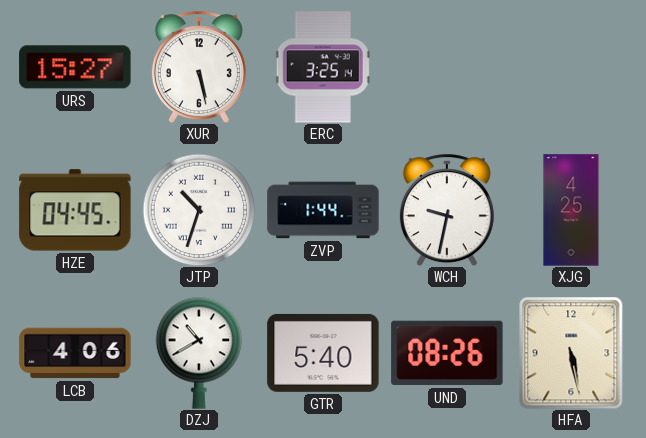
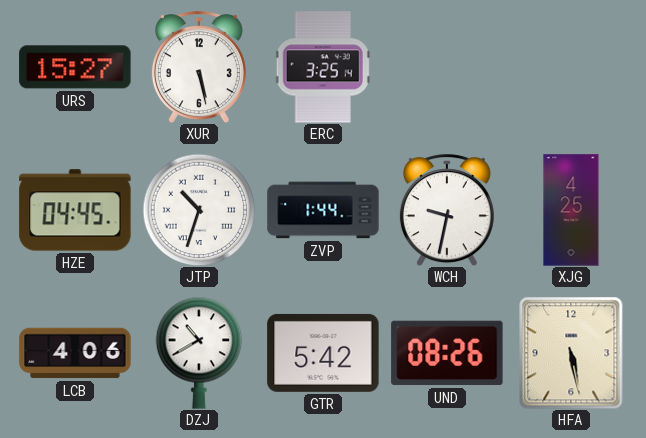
GTR: 5:40 -> 5:42 (323, 353)
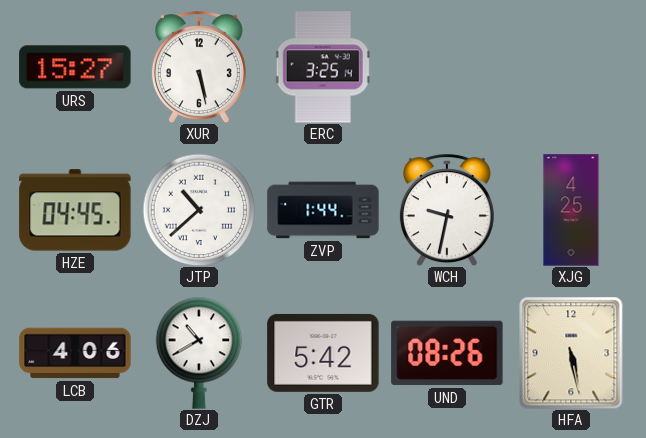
JTP: 10:33 -> 10:38 (199, 210)
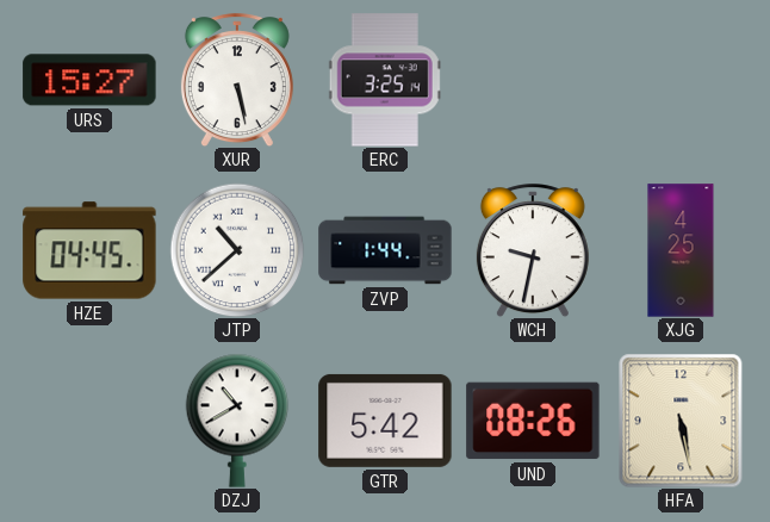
LCB: 4:06 -> none (75, 353)
